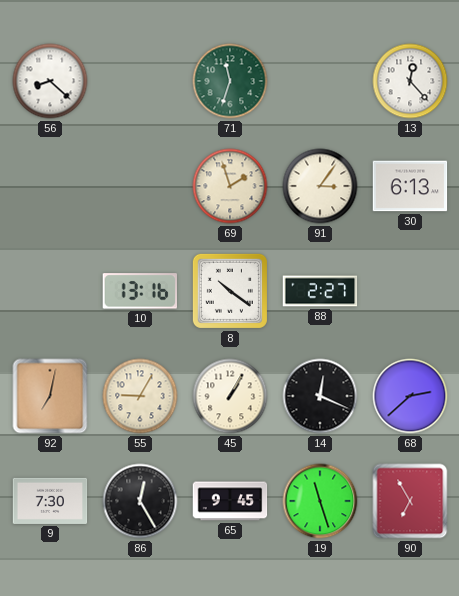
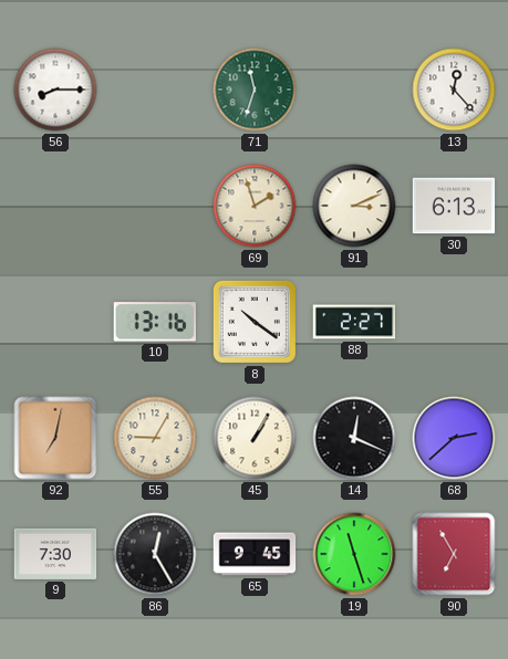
56: 8:22 -> 8:15 (55, 90)
91: 3:06 -> 3:11 (354, 206)
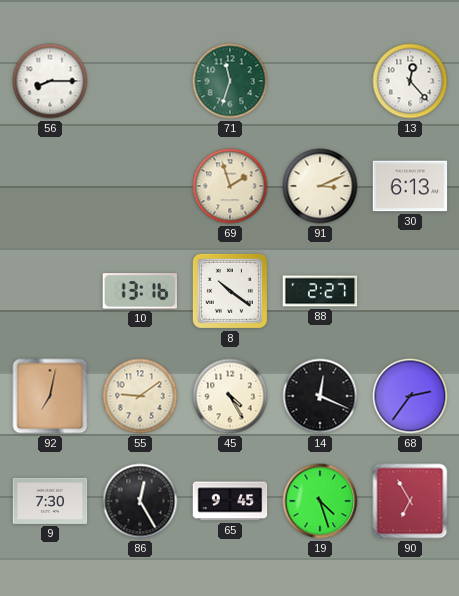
55: 9:05 -> 9:09 (140, 396)
45: 1:05 -> 4:25 (230, 396)
68: 2:38 -> 2:36 (410, 396)
19: 11:27 -> 4:27 (320, 501)
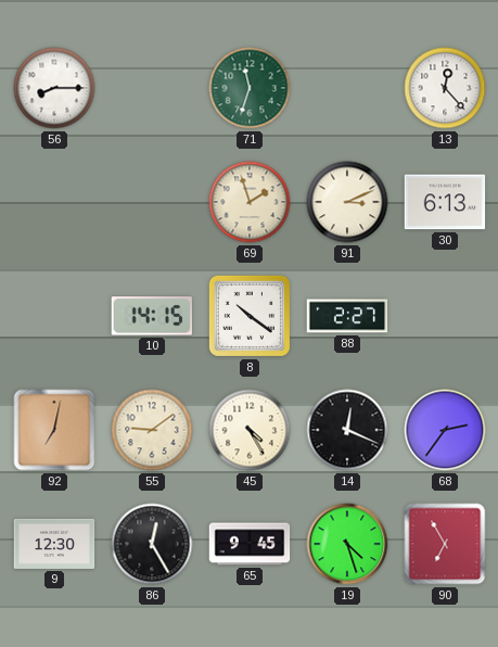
10: 13:16 -> 14:15 (151, 316)
9: 7:30 -> 12:30 (54, 544)
